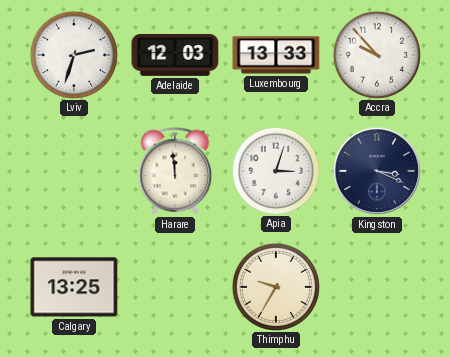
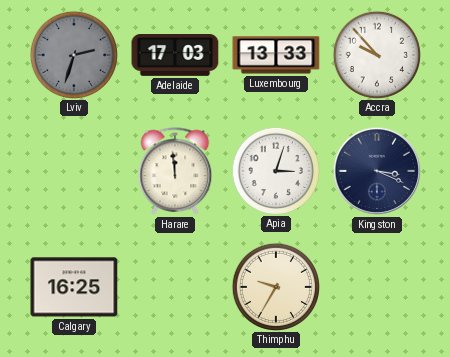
Lviv dial: white -> grey (73, 54)
Adelaide: 12:03 -> 17:03 (175, 56)
Calgary: 13:25 -> 16:25 (74, 287)
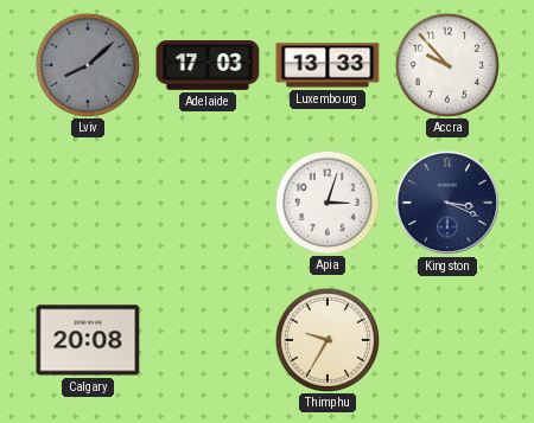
Lviv: 2:33 -> 8:08 (87, 64)
Harare: 11:59 -> none (175, 172)
Calgary: 16:25 -> 20:08 (88, 340)
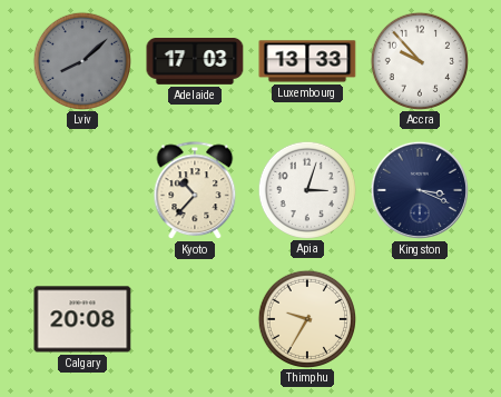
Kyoto: none -> 10:37 (195, 191)
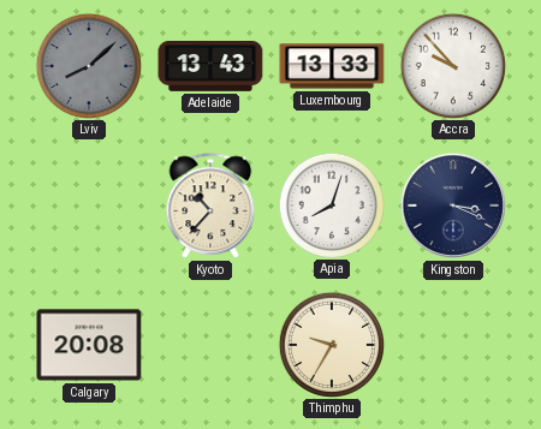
Adelaide: 17:03 -> 13:43 (210, 67)
Apia: 3:03 -> 8:03 (331, 204)
